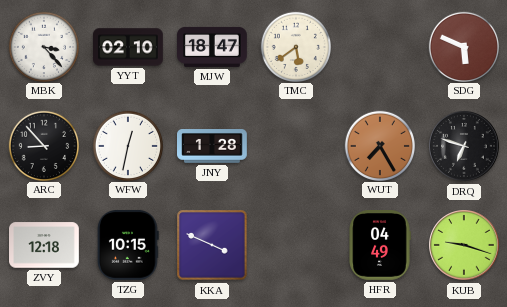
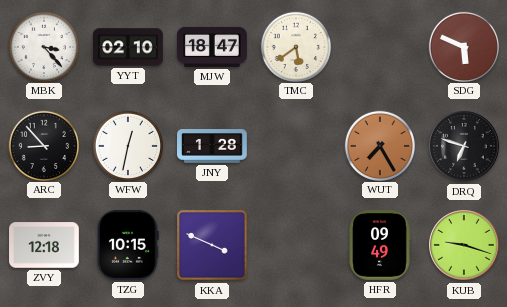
HFR: 04:49 -> 09:49 (380, 246)
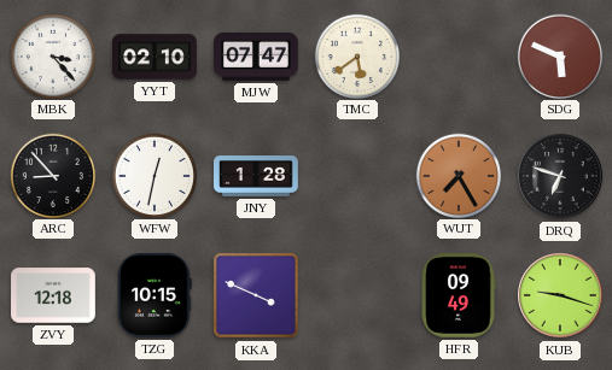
MJW: 18:47 -> 07:47 (257, 57)
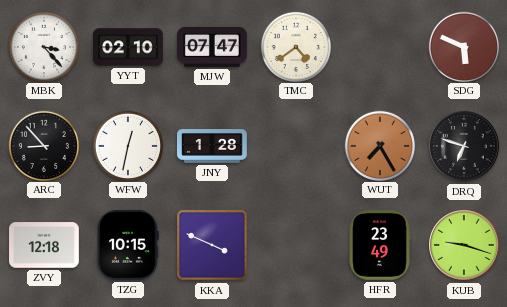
TMC: 5:39 -> 4:39 (295, 46)
HFR: 09:49 -> 23:49 (380, 246)
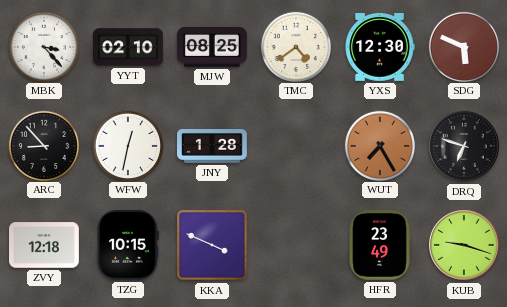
MJW: 07:47 -> 08:25 (213, 47)
YXS: none -> 12:30 (380, 48)
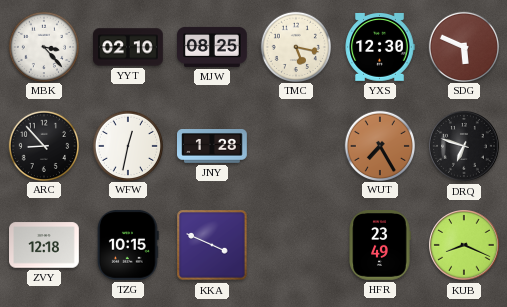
TMC: 4:39 -> 5:17 (295, 46)
KUB: 9:18 -> 8:19 (464, 245)
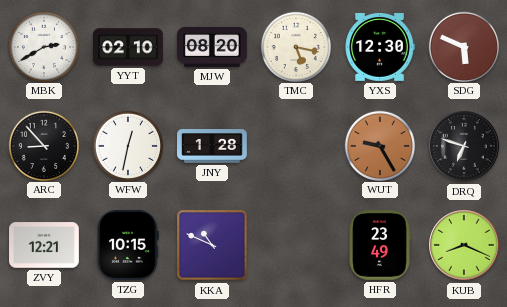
MBK: 3:23 -> 2:40 (43, 46)
MJW: 08:25 -> 08:20 (213, 47)
WUT: 7:25 -> 9:25 (379, 145)
ZVY: 12:18 -> 12:21 (45, 245)
KKA: 3:49 -> 10:49 (212, 245)
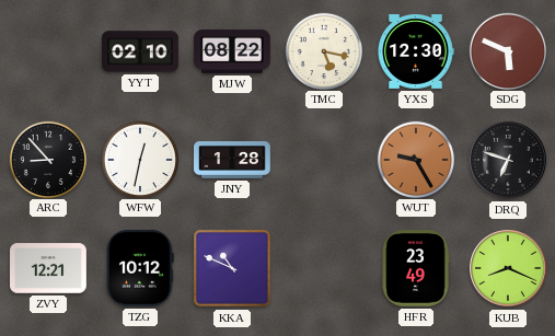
MBK: 2:40 -> none (43, 46)
MJW: 08:20 -> 08:22 (233, 51)
TZG: 10:15 -> 10:12 (141, 268)
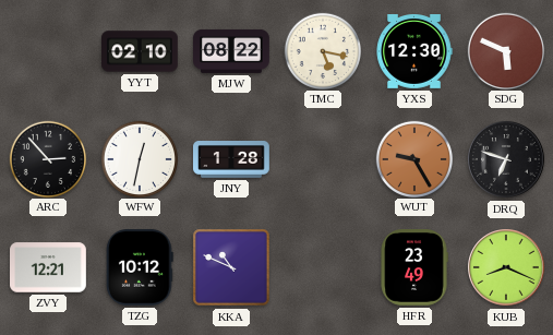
ARC: 8:53 -> 2:53 (47, 158)
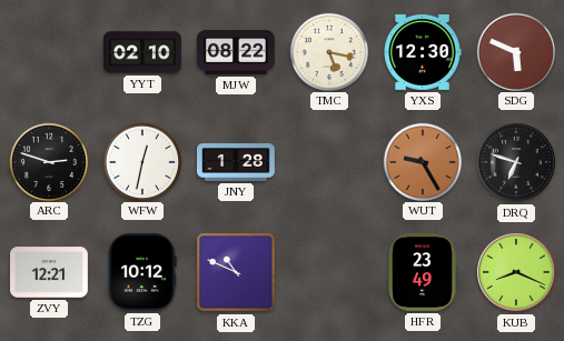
ARC: 2:53 -> 2:48 (48, 161)
